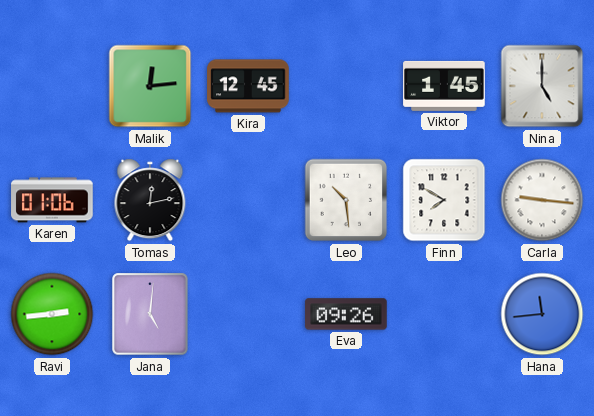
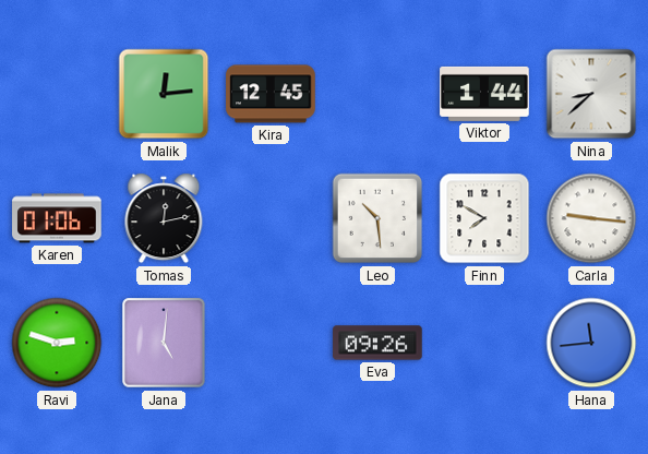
Viktor: 1:45 -> 1:44 (484, 94)
Nina: 5:00 -> 8:38 (591, 94)
Ravi: 2:44 -> 2:48 (57, 343)
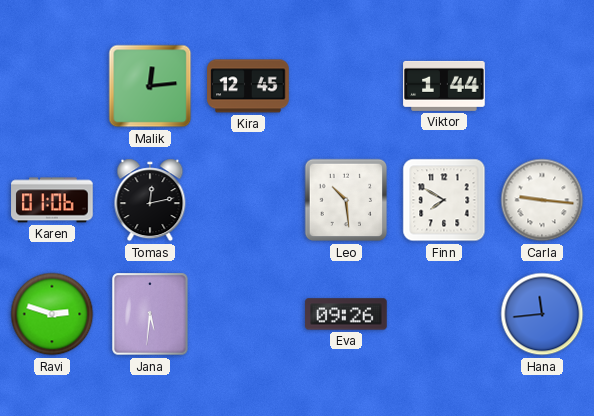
Nina: 8:38 -> none (591, 94)
Jana: 5:01 -> 5:31 (150, 314)
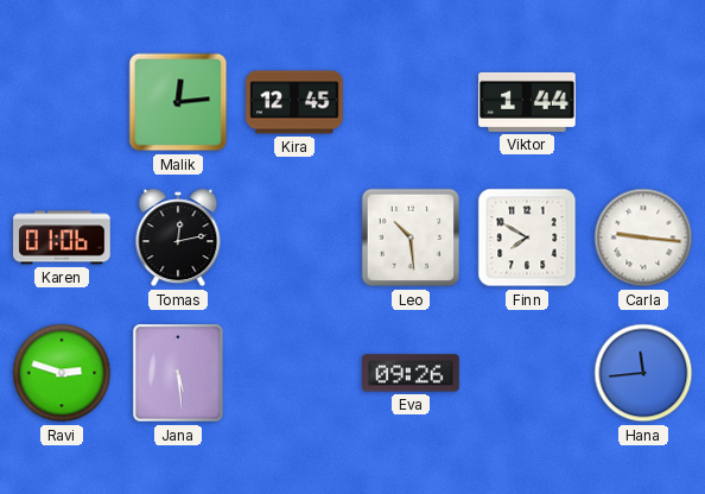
Jana: 5:31 -> 5:29 (178, 373)
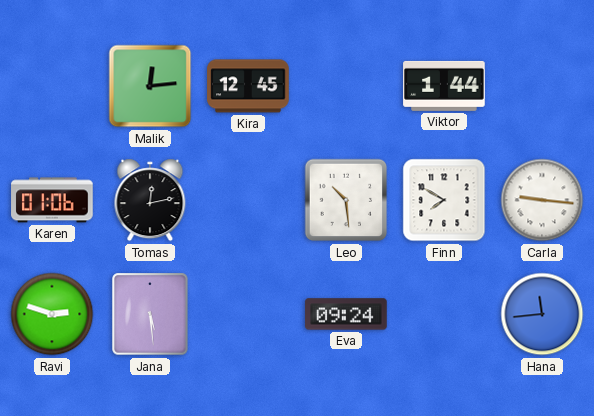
Eva: 09:26 -> 09:24 (346, 314)
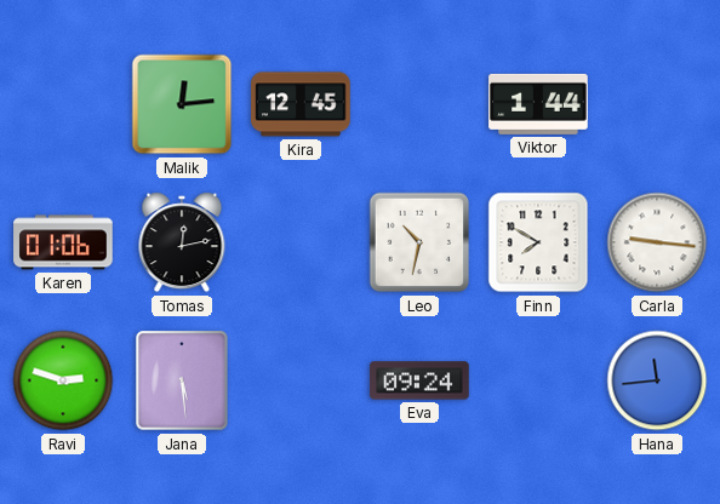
Leo: 10:29 -> 10:32 (419, 242)
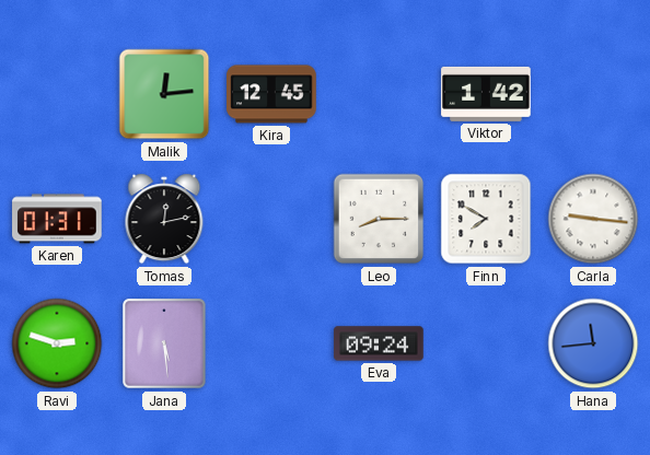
Viktor: 1:44 -> 1:42 (486, 94)
Karen: 01:06 -> 01:31 (57, 219)
Leo: 10:32 -> 8:15 (379, 219)
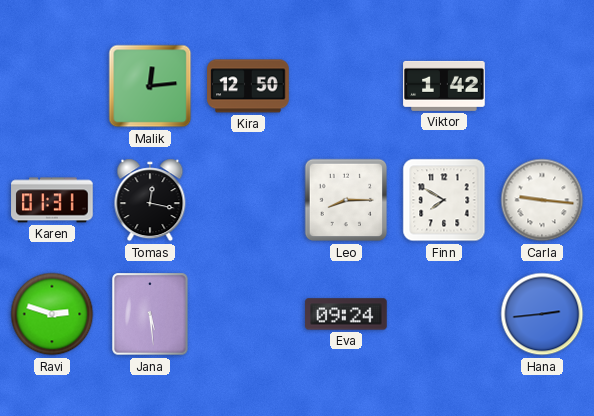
Kira: 12:45 -> 12:50 (248, 86)
Tomas: 12:13 -> 12:17 (150, 200)
Hana: 11:44 -> 2:44 (542, 314)
